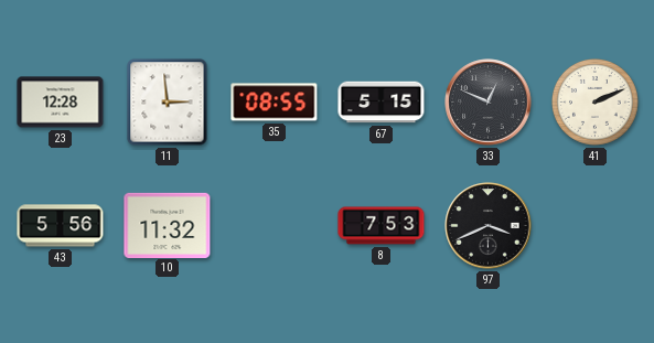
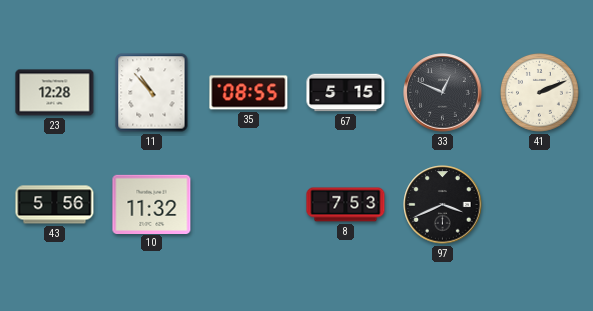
11: 2:59 -> 10:53 (152, 93)
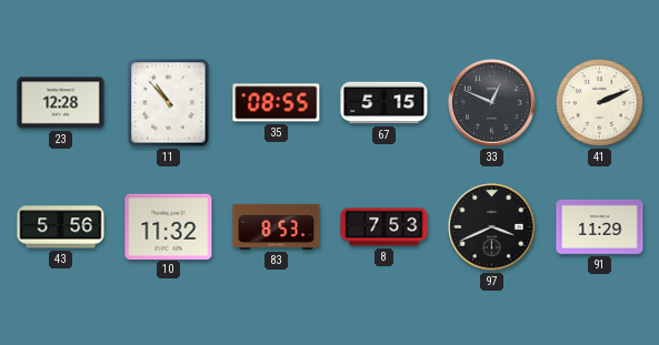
83: none -> 8:53 (277, 226)
91: none -> 11:29 (600, 226)
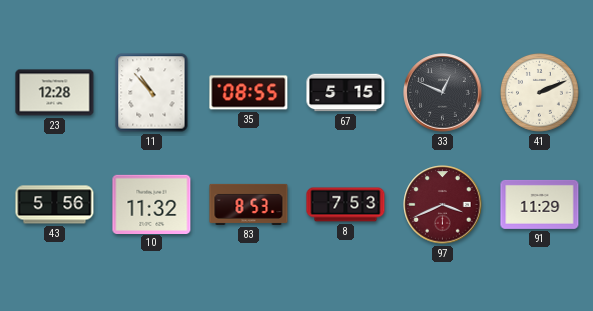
97 dial: black -> burgundy (443, 205)
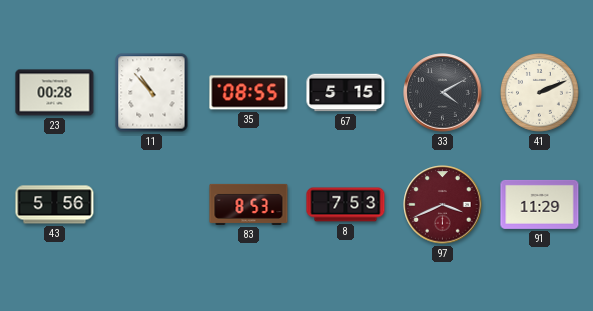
23: 12:28 -> 00:28 (55, 93)
33: 12:49 -> 4:10 (443, 93)
10: 11:32 -> none (152, 204)
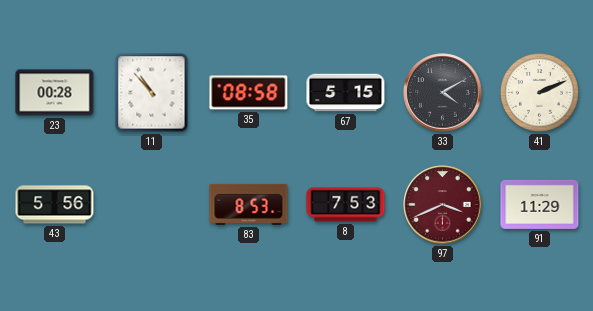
35: 08:55 -> 08:58 (249, 93)
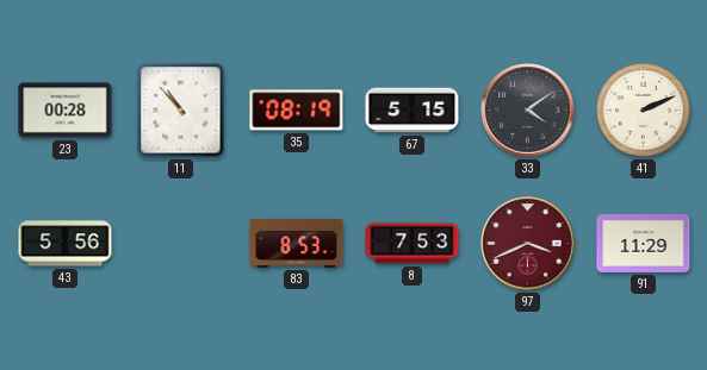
35: 08:58 -> 08:19 (297, 111)
33: 4:10 -> 4:09 (528, 111)
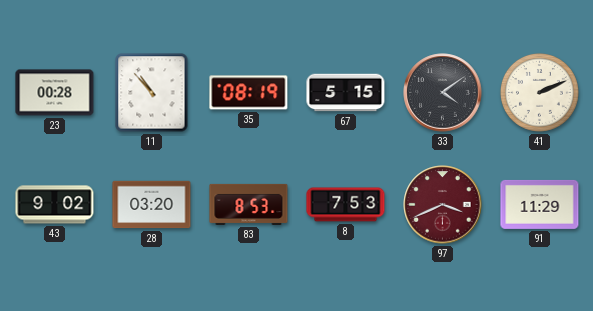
43: 5:56 -> 9:02 (55, 205)
28: none -> 03:20 (152, 205)
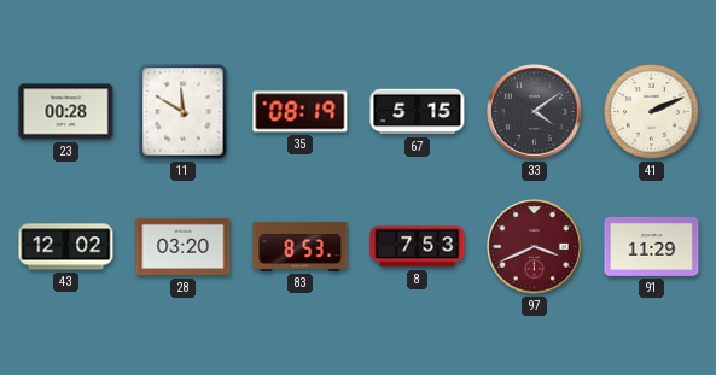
11: 10:53 -> 11:50 (184, 112)
43: 9:02 -> 12:02 (66, 247)
